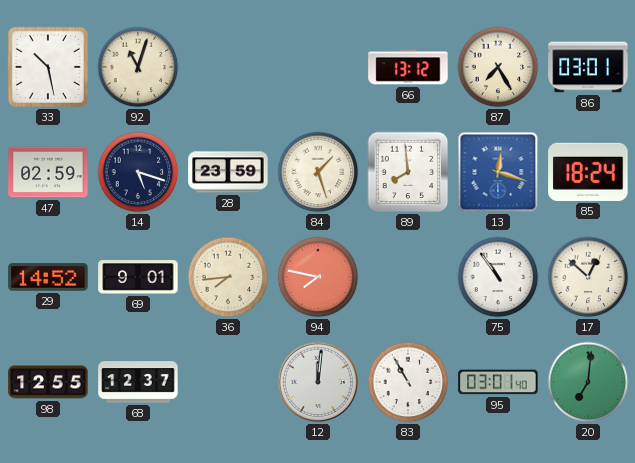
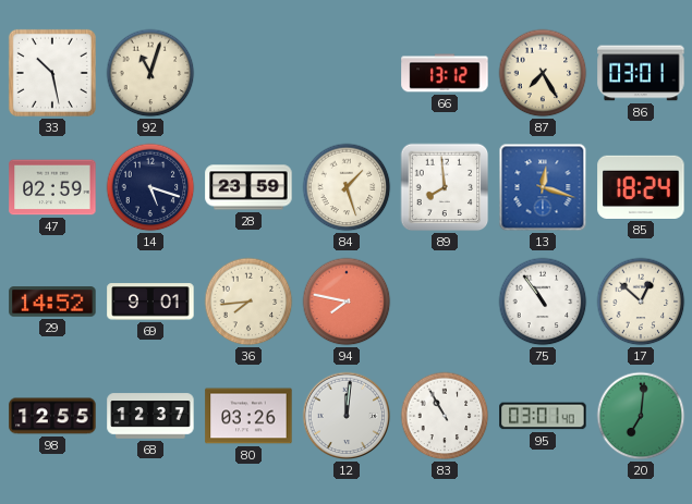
80: none -> 03:26 (248, 416)
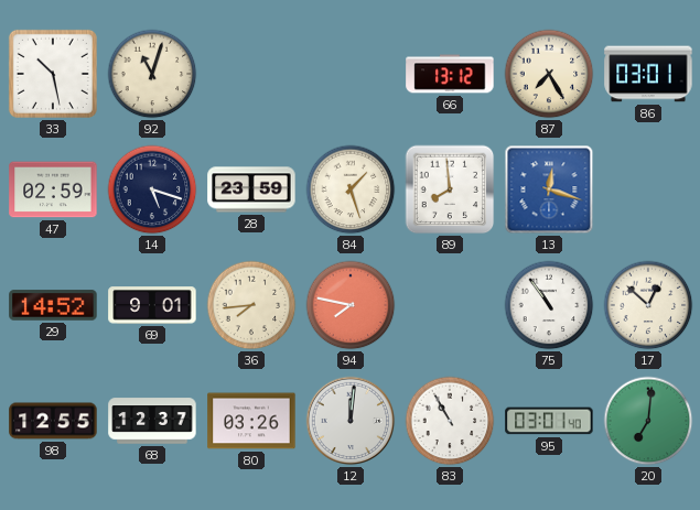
85: 18:24 -> none (641, 187)
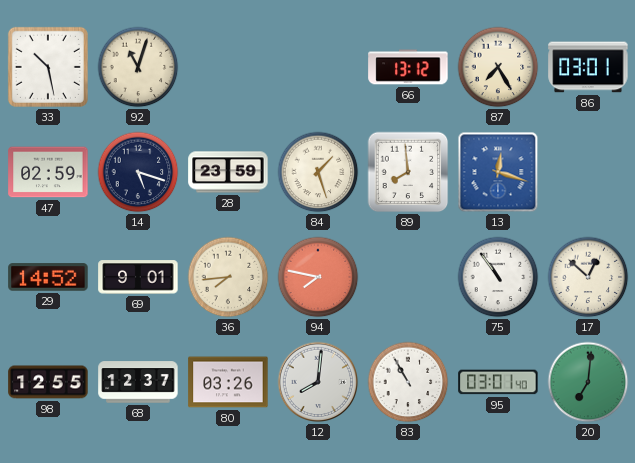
12: 12:01 -> 8:01 (318, 382)
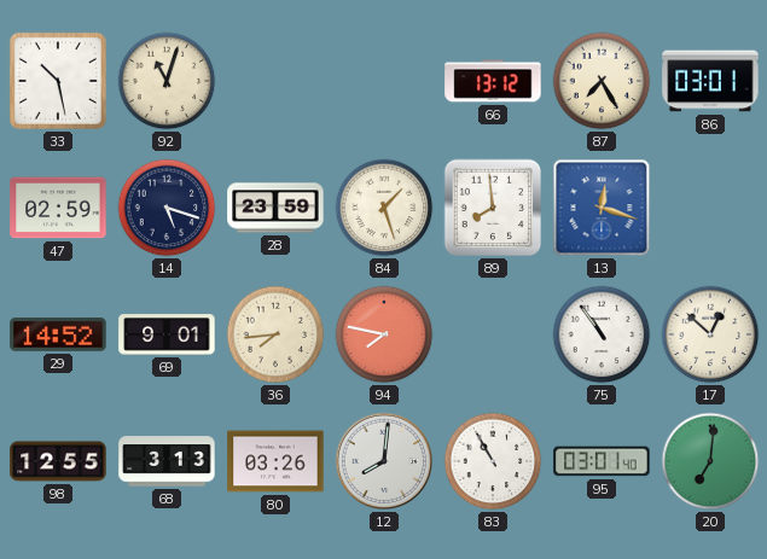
68: 12:37 -> 3:13 (167, 461)
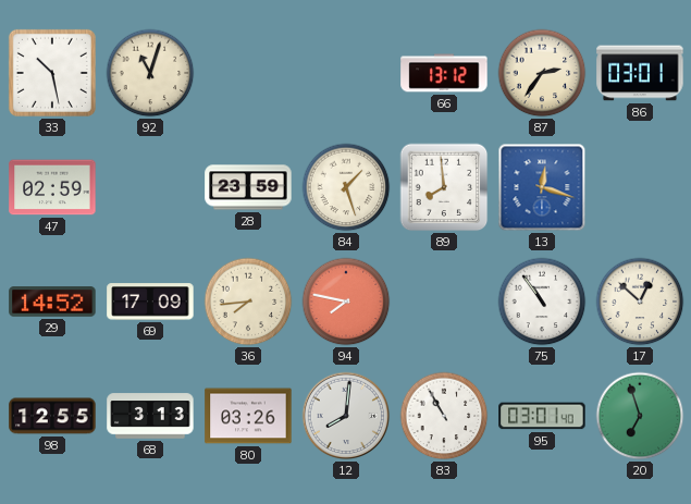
87: 7:25 -> 2:36 (542, 73)
14: 5:18 -> none (167, 208)
69: 9:01 -> 17:09 (150, 302)
20: 7:01 -> 6:57 (640, 416)
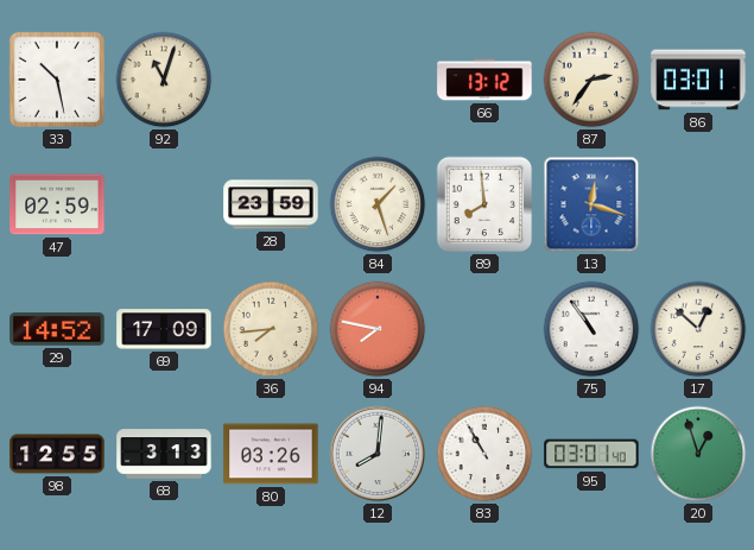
20: 6:57 -> 12:57 (698, 454)
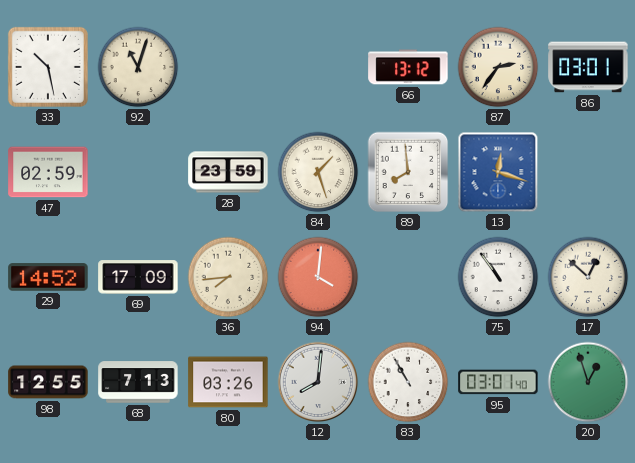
94: 7:47 -> 4:01 (318, 277)
68: 3:13 -> 7:13 (138, 382)
